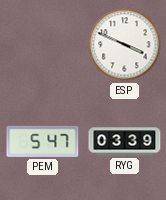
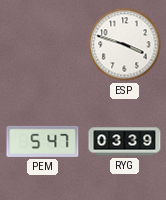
ESP: 3:49 -> 3:48 (125, 45)
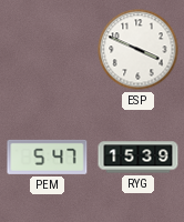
ESP: 3:48 -> 3:49 (139, 50)
RYG: 03:39 -> 15:39 (139, 158)
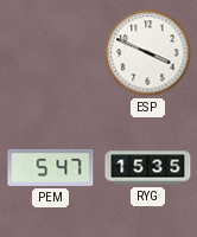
RYG: 15:39 -> 15:35 (148, 168)
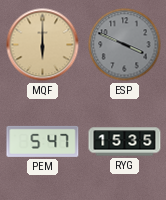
MQF: none -> 6:00 (43, 45)
ESP dial: white -> grey (125, 45)
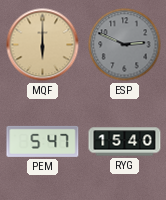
ESP: 3:49 -> 2:49 (125, 45)
RYG: 15:35 -> 15:40 (125, 142)
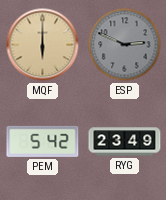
PEM: 5:47 -> 5:42 (43, 141)
RYG: 15:40 -> 23:49 (125, 142)
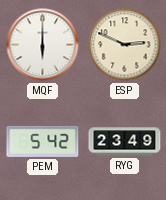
MQF dial: champagne -> white (43, 45)
ESP dial: grey -> cream (125, 45)
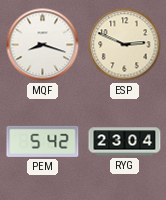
MQF: 6:00 -> 8:18 (43, 45)
RYG: 23:49 -> 23:04 (125, 142)
